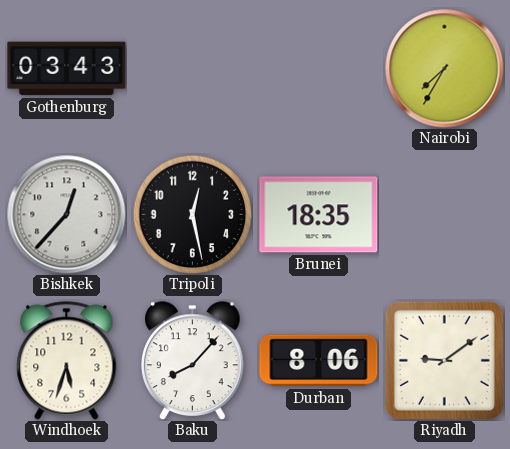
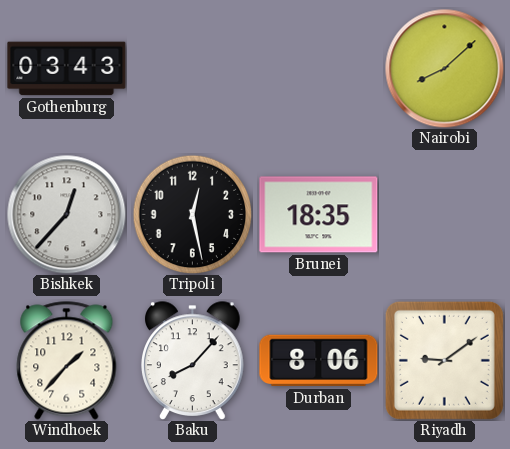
Nairobi: 7:35 -> 8:08 (445, 69)
Windhoek: 5:33 -> 1:37 (67, 361)
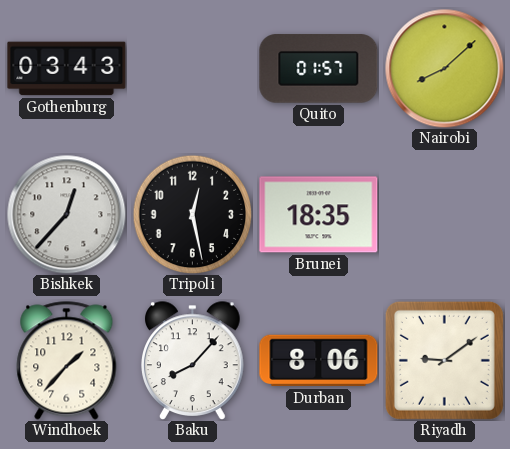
Quito: none -> 01:57 (319, 69)
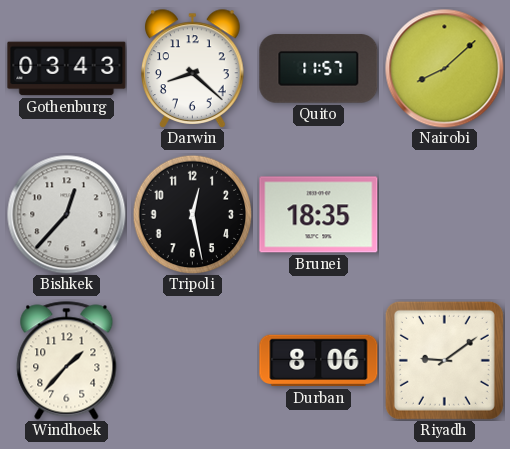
Darwin: none -> 8:22 (193, 69)
Quito: 01:57 -> 11:57 (319, 69)
Baku: 8:07 -> none (193, 361)
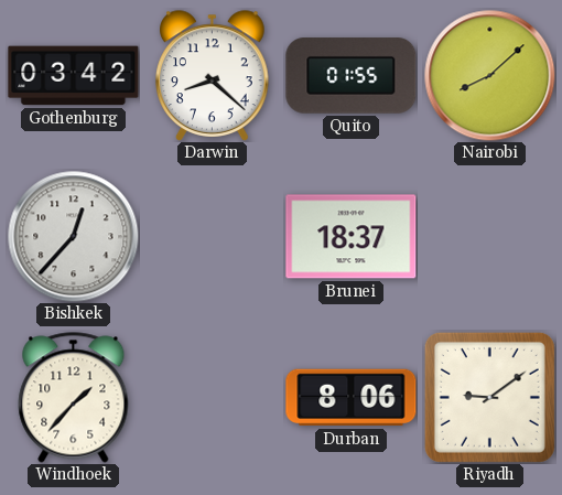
Gothenburg: 03:43 -> 03:42 (74, 76)
Quito: 11:57 -> 01:55 (352, 76)
Tripoli: 12:28 -> none (192, 214)
Brunei: 18:35 -> 18:37 (352, 237)
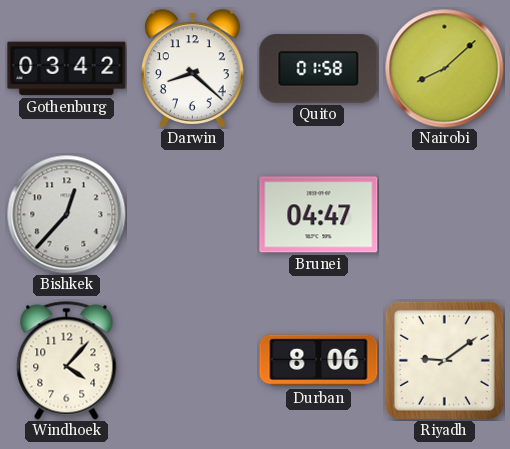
Quito: 01:55 -> 01:58 (319, 69)
Brunei: 18:37 -> 04:47 (319, 215)
Windhoek: 1:37 -> 4:07 (67, 361)
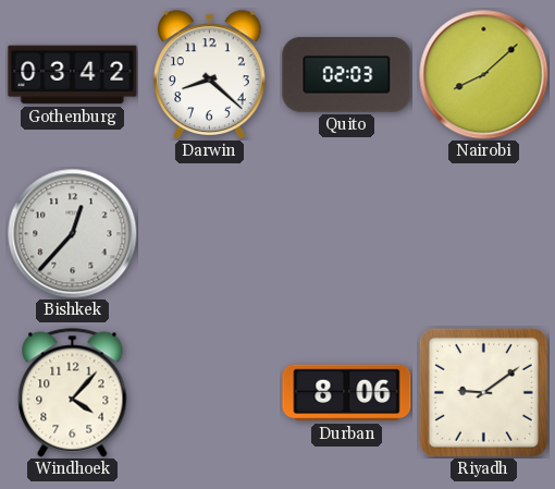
Quito: 01:58 -> 02:03 (347, 75)
Brunei: 04:47 -> none (319, 215)
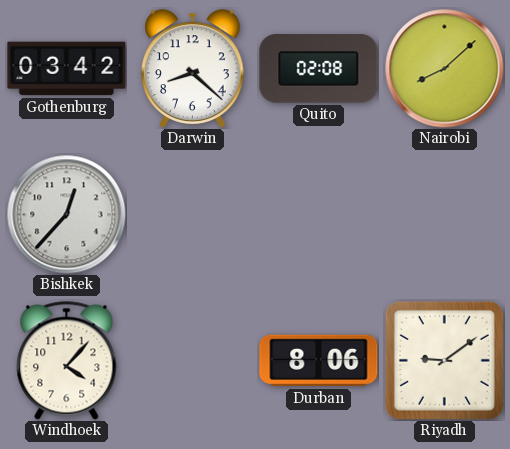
Quito: 02:03 -> 02:08 (319, 69)
